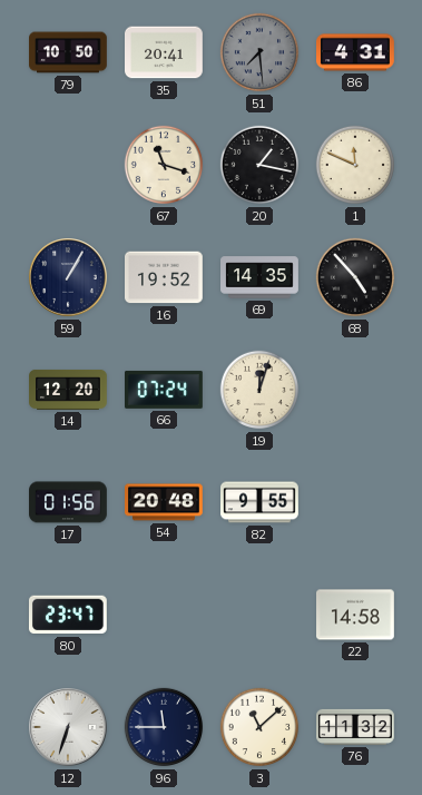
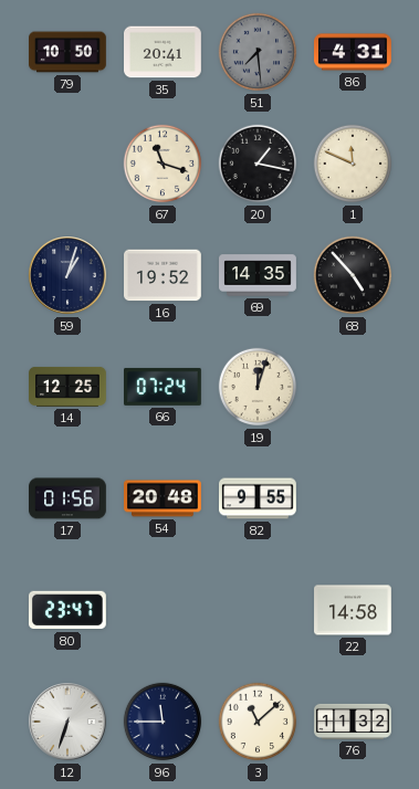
59: 1:05 -> 1:03 (67, 275)
14: 12:20 -> 12:25 (69, 387)
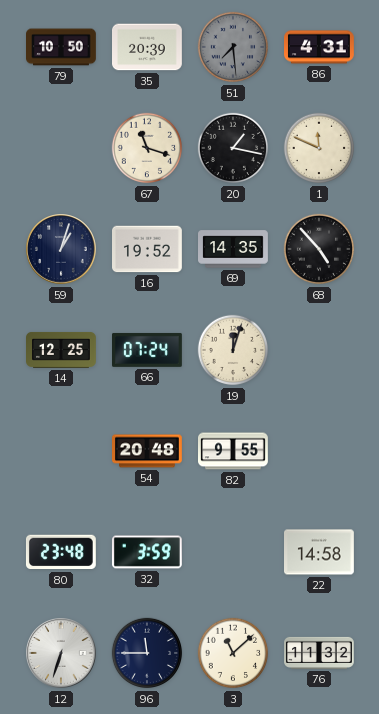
35: 20:41 -> 20:39 (148, 47)
17: 01:56 -> none (69, 498)
80: 23:47 -> 23:48 (61, 552)
32: none -> 3:59 (147, 552)
